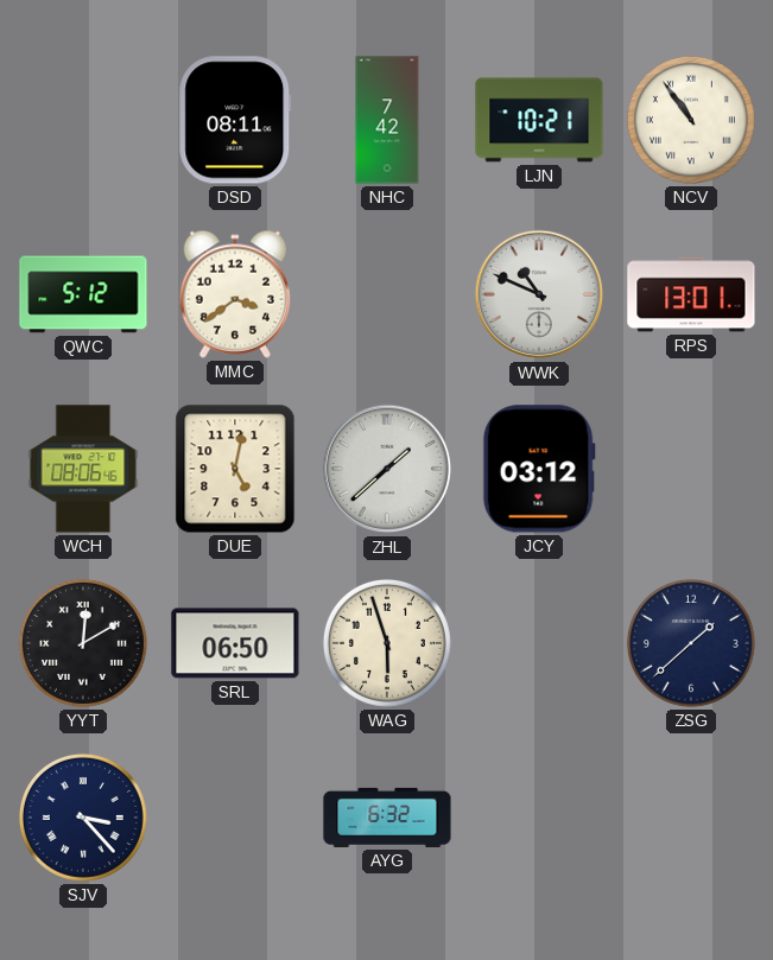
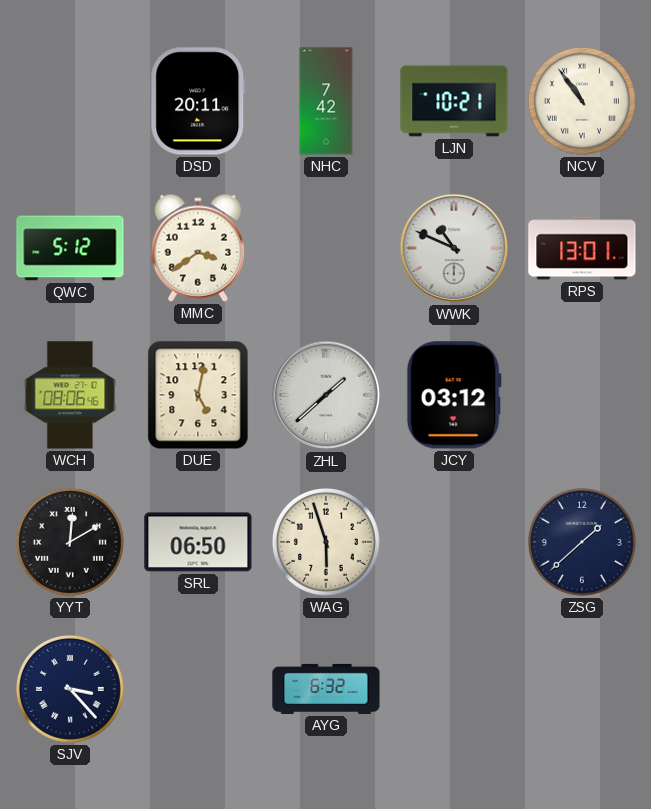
DSD: 08:11 -> 20:11 (198, 101)
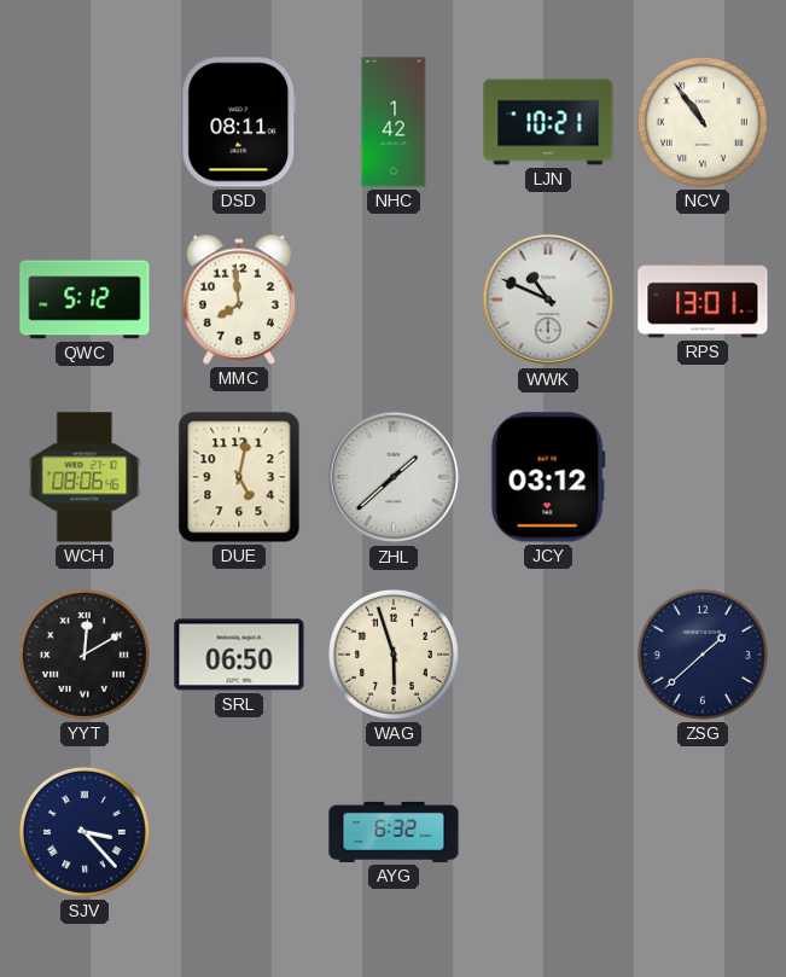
DSD: 20:11 -> 08:11 (239, 122)
NHC: 7:42 -> 1:42 (394, 122)
MMC: 3:39 -> 7:59 (238, 300)
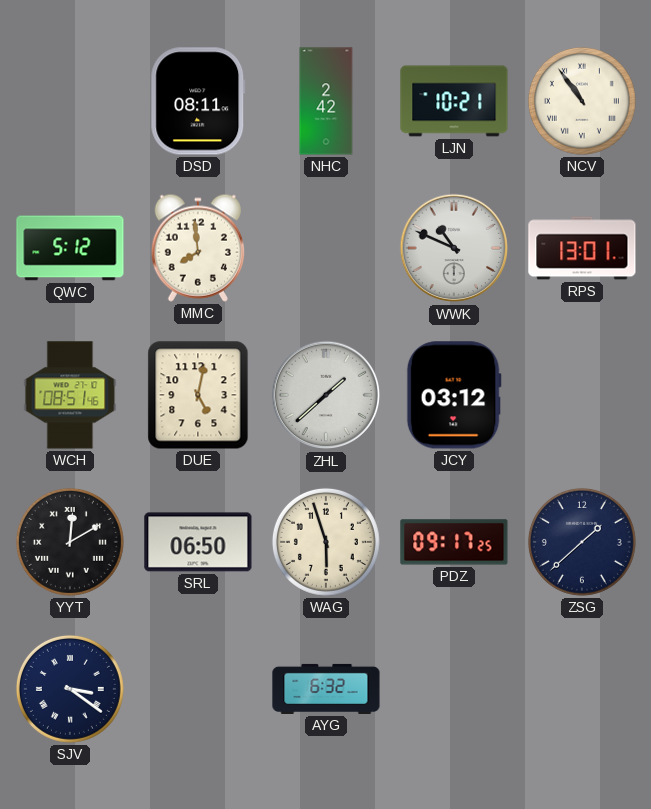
NHC: 1:42 -> 2:42 (326, 101)
WCH: 08:06 -> 08:51 (70, 395)
PDZ: none -> 09:17 (454, 542)
SJV: 3:23 -> 3:21 (70, 689)
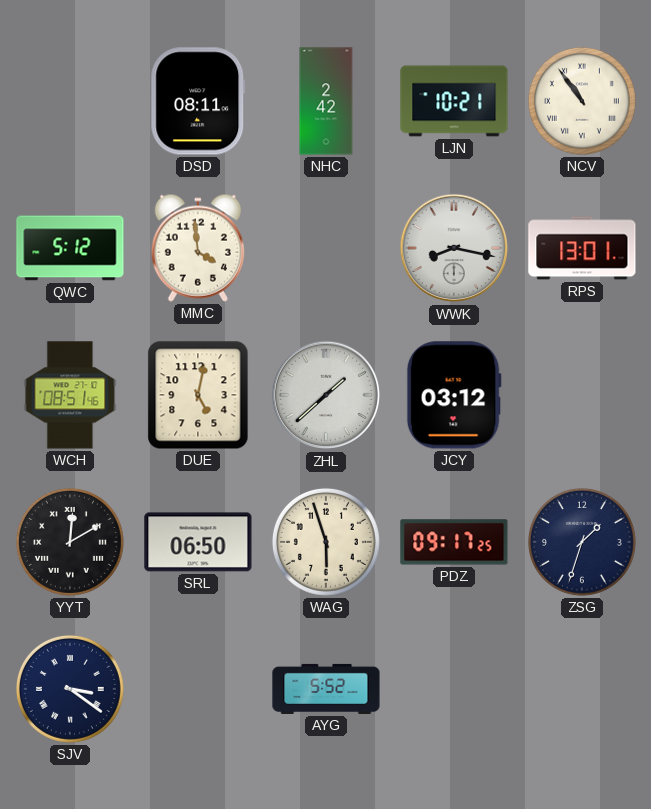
MMC: 7:59 -> 3:59 (197, 248)
WWK: 10:49 -> 8:17 (454, 248)
ZSG: 1:38 -> 1:33 (582, 542)
AYG: 6:32 -> 5:52 (326, 689)
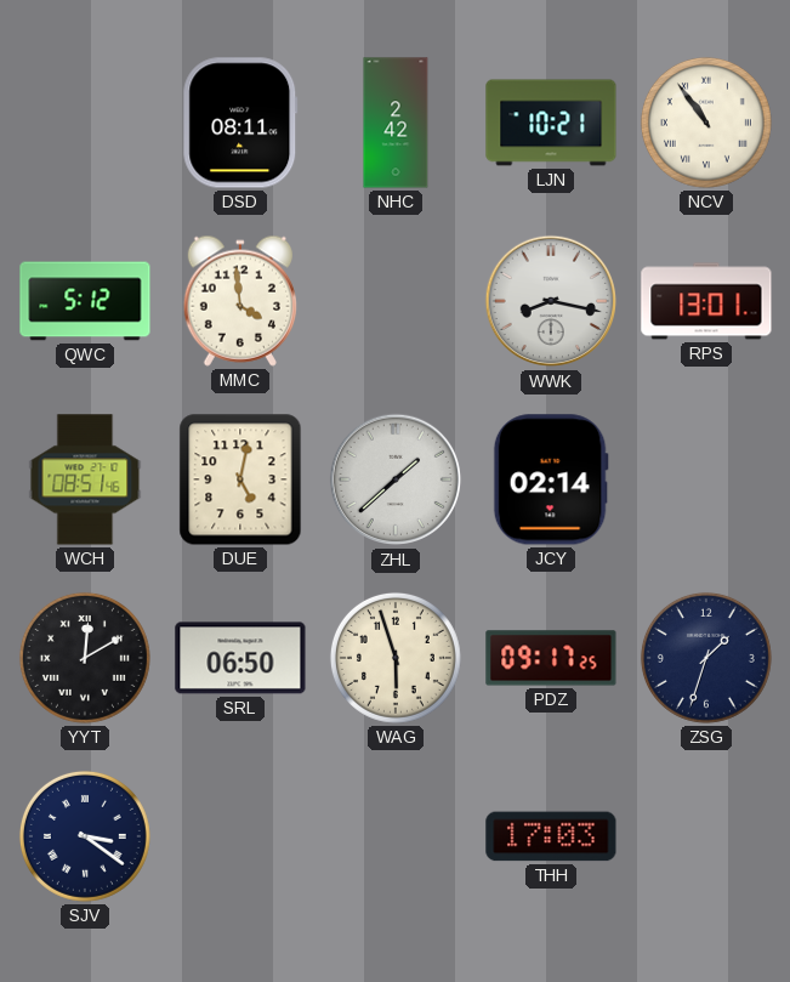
JCY: 03:12 -> 02:14 (551, 479)
AYG: 5:52 -> none (326, 689)
THH: none -> 17:03 (551, 836)
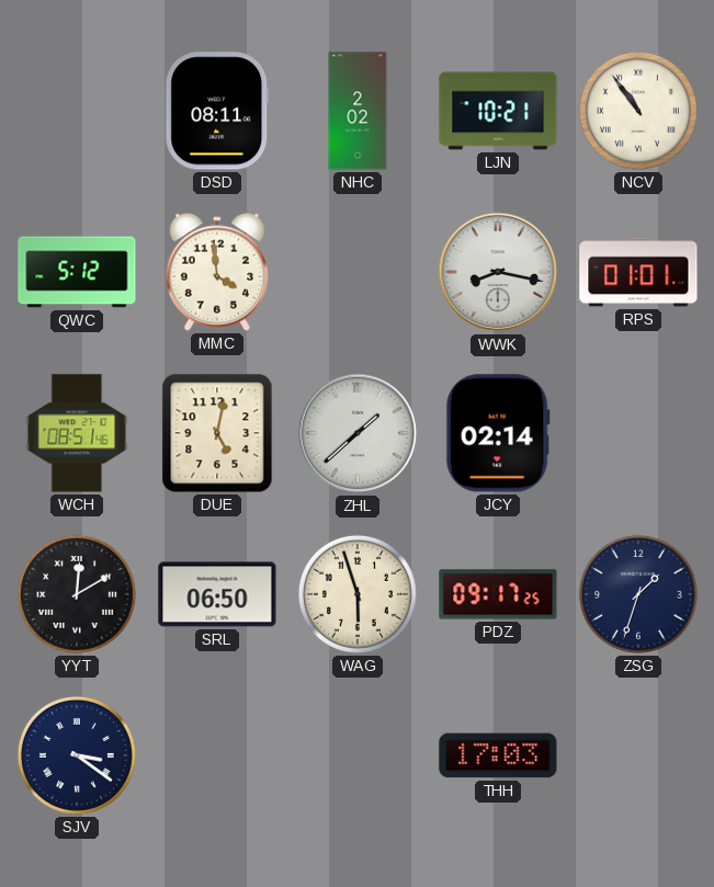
NHC: 2:42 -> 2:02 (358, 111)
RPS: 13:01 -> 01:01 (638, 272)
